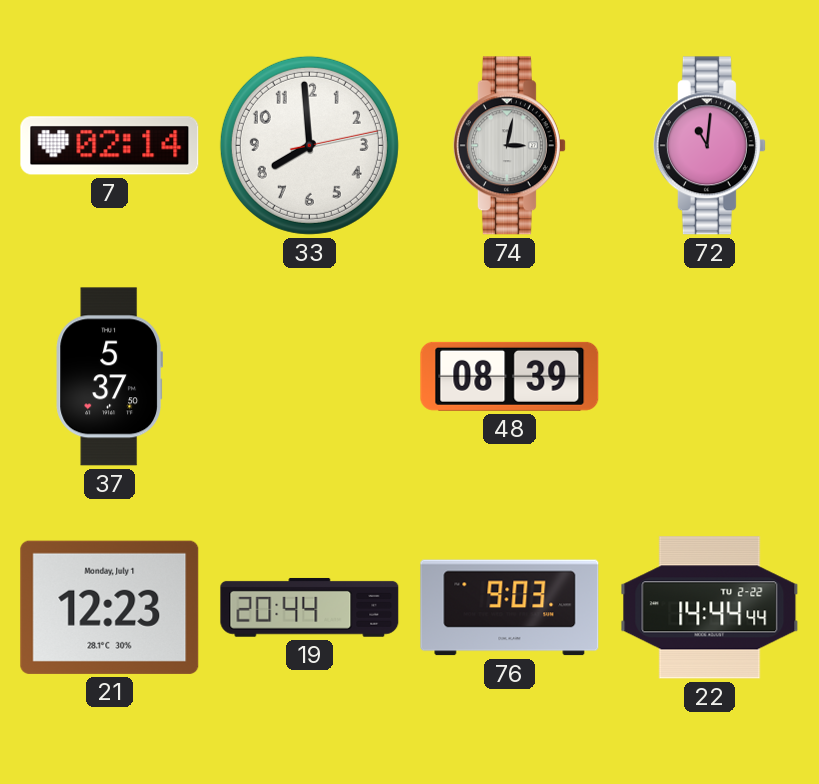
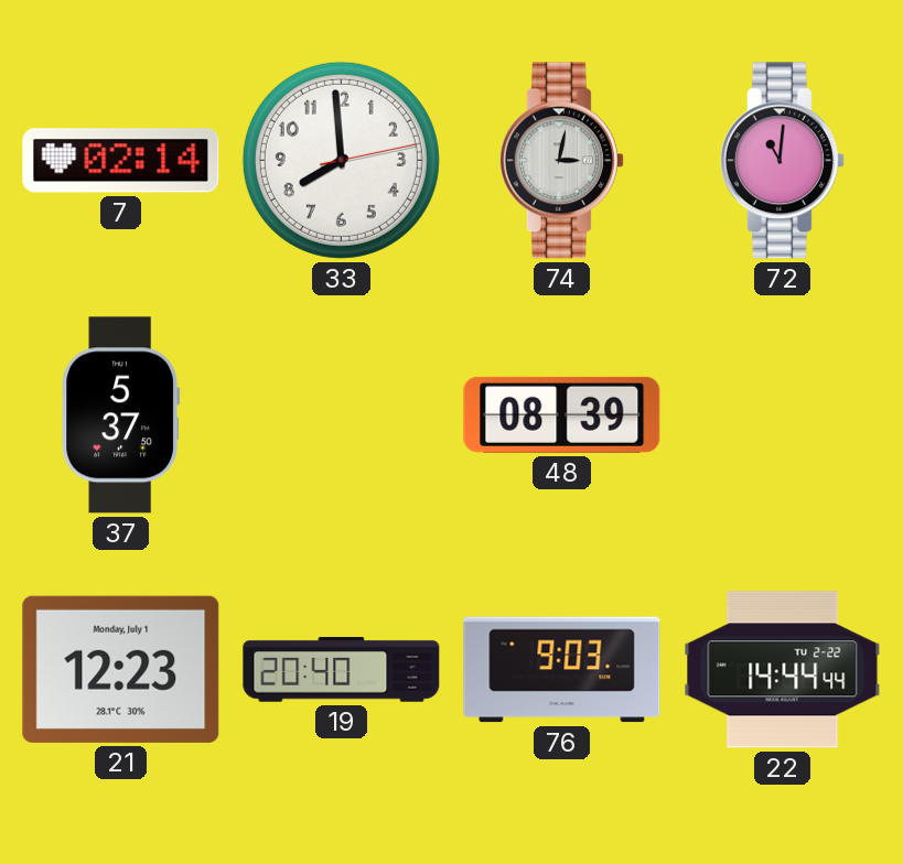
19: 20:44 -> 20:40 (342, 669)
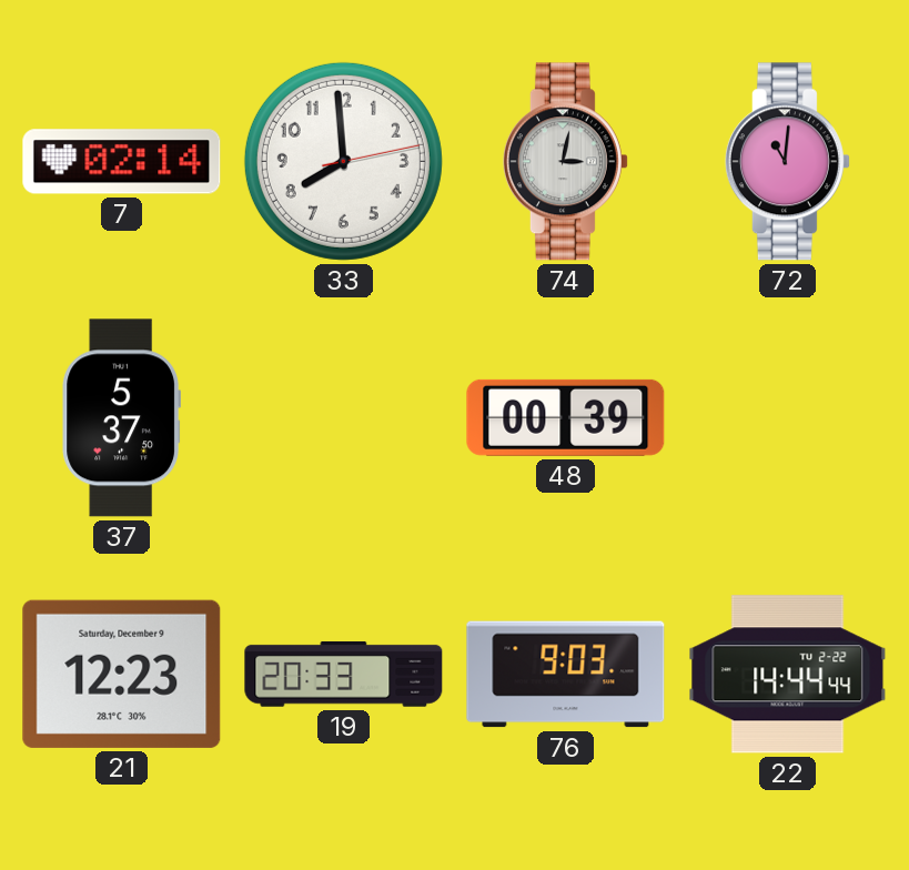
48: 08:39 -> 00:39 (566, 417)
21 date: Monday, July 1 -> Saturday, December 9 (122, 674)
19: 20:40 -> 20:33 (344, 674)
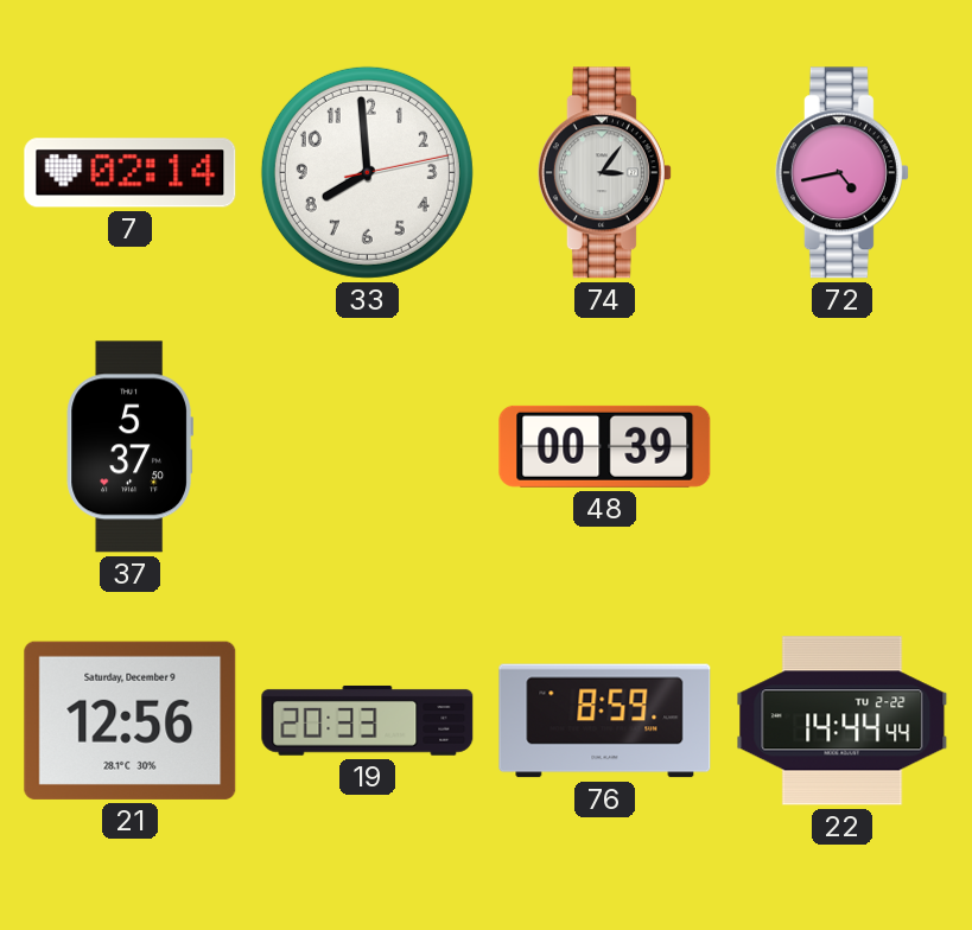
74: 3:02 -> 3:06 (604, 173)
72: 11:01 -> 4:43 (841, 173)
21: 12:23 -> 12:56 (131, 720)
76: 9:03 -> 8:59 (605, 721)
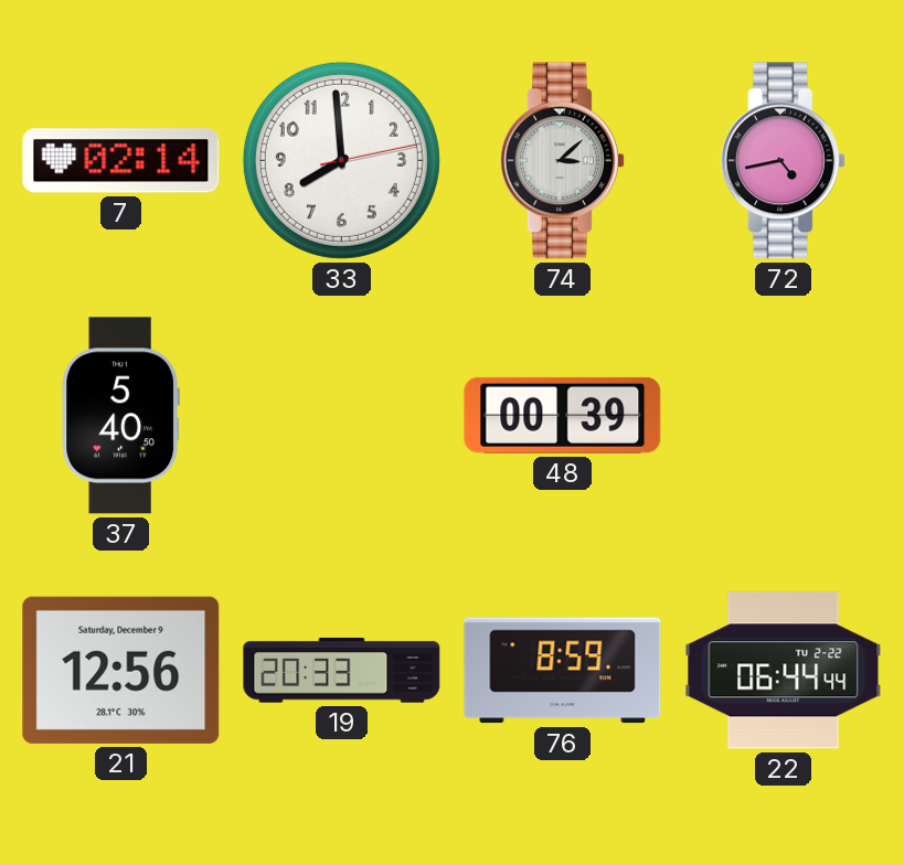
74: 3:06 -> 3:08 (562, 161)
37: 5:37 -> 5:40 (120, 416)
22: 14:44 -> 06:44 (784, 671)
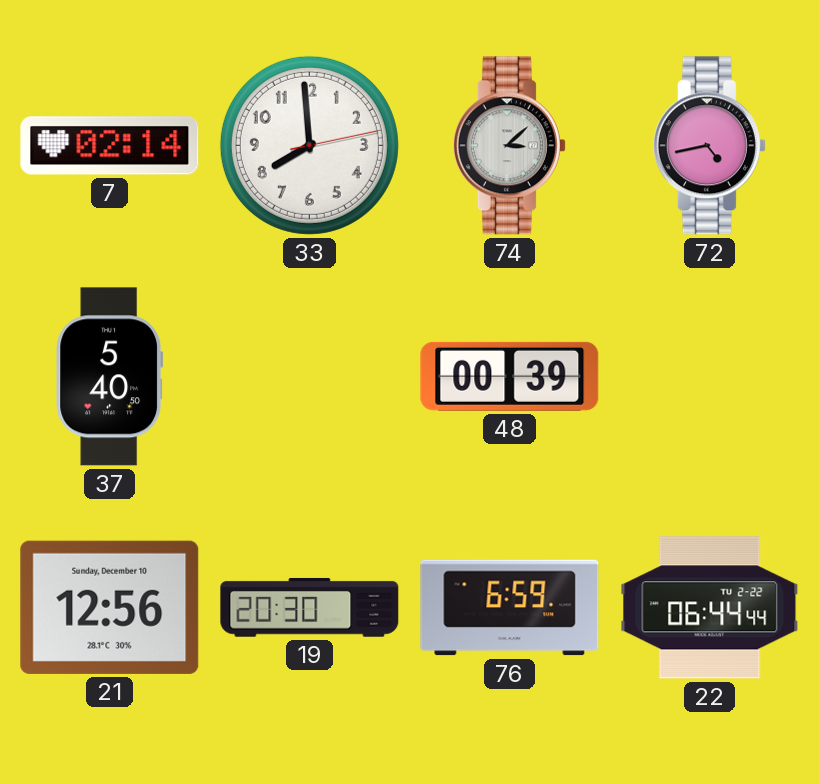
21 date: Saturday, December 9 -> Sunday, December 10 (110, 607)
19: 20:33 -> 20:30 (310, 607)
76: 8:59 -> 6:59 (510, 608)
